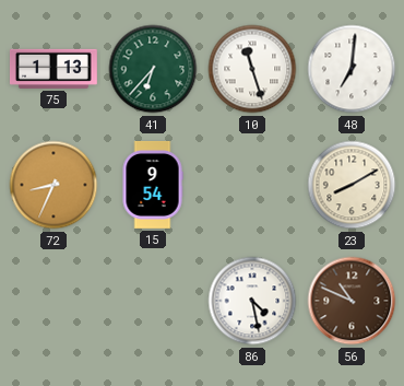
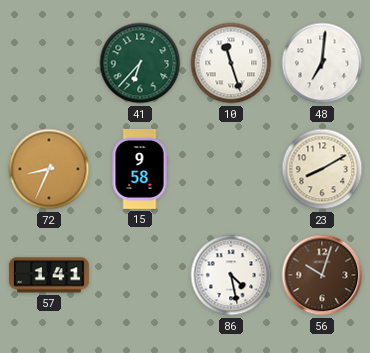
75: 1:13 -> none (54, 69)
15: 9:54 -> 9:58 (140, 169)
57: none -> 1:41 (49, 275)
56: 10:49 -> 10:03 (322, 275)
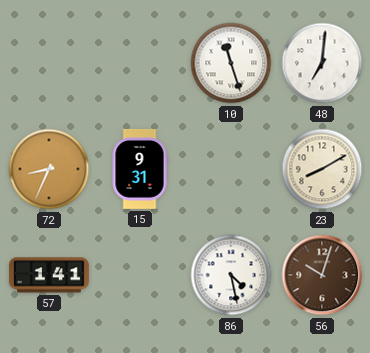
41: 6:37 -> none (140, 63)
15: 9:58 -> 9:31 (140, 169)
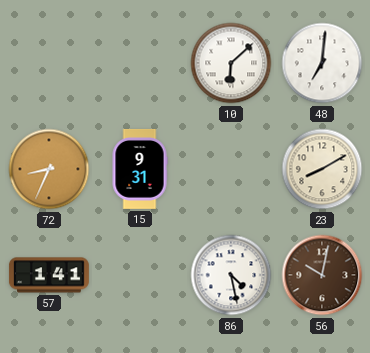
10: 11:27 -> 6:08 (231, 63)
56: 10:03 -> 10:02 (322, 275)
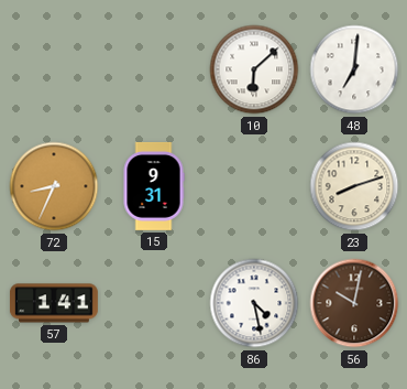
23: 8:10 -> 8:12 (354, 186)
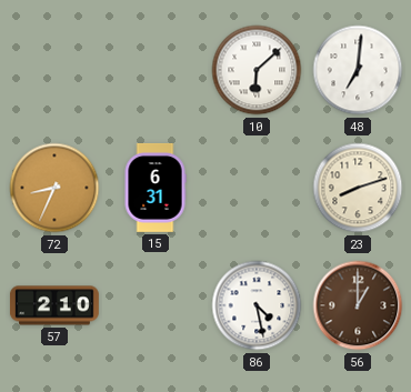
15: 9:31 -> 6:31 (156, 188)
57: 1:41 -> 2:10 (54, 305)
56: 10:02 -> 1:00 (358, 305)
